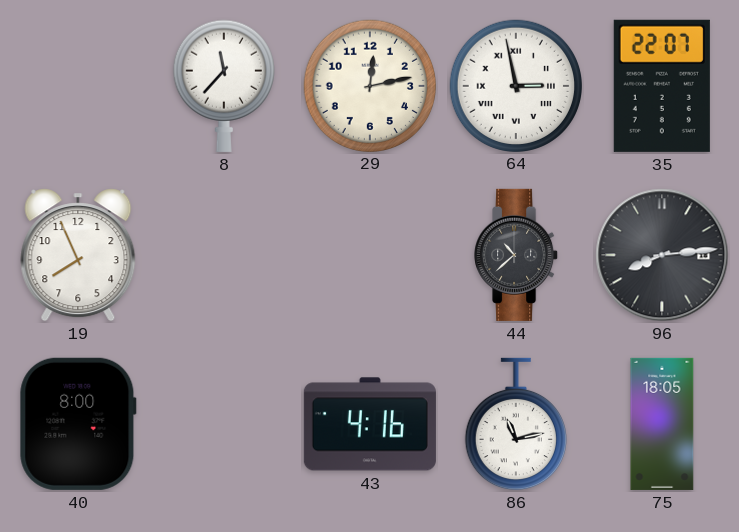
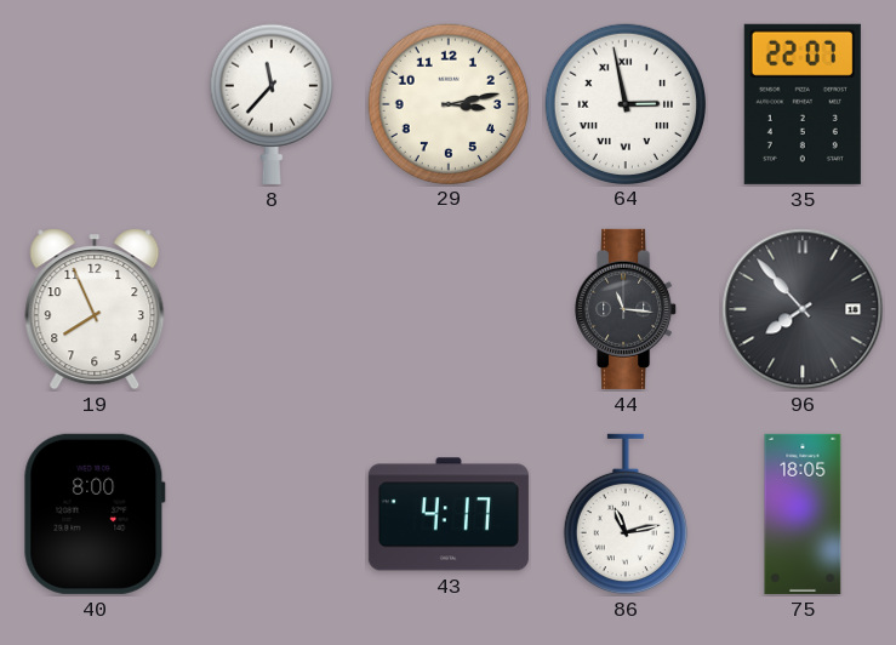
29: 12:13 -> 3:13 (447, 103)
44: 10:38 -> 11:16 (627, 309)
96: 8:14 -> 7:53 (803, 309)
43: 4:16 -> 4:17 (449, 514)
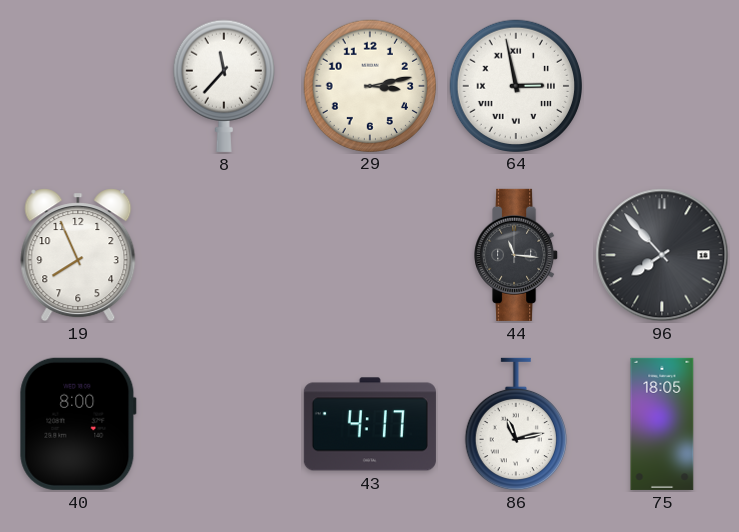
35: 22:07 -> none (803, 104)
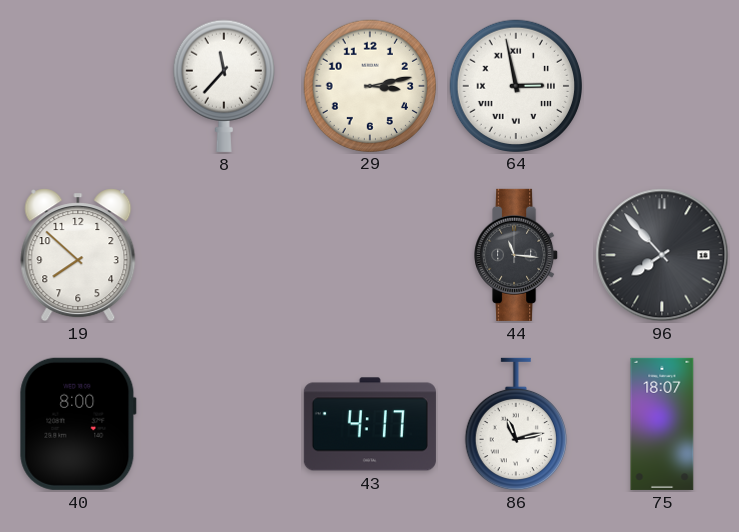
19: 7:56 -> 7:52 (78, 255)
75: 18:05 -> 18:07 (662, 424)
